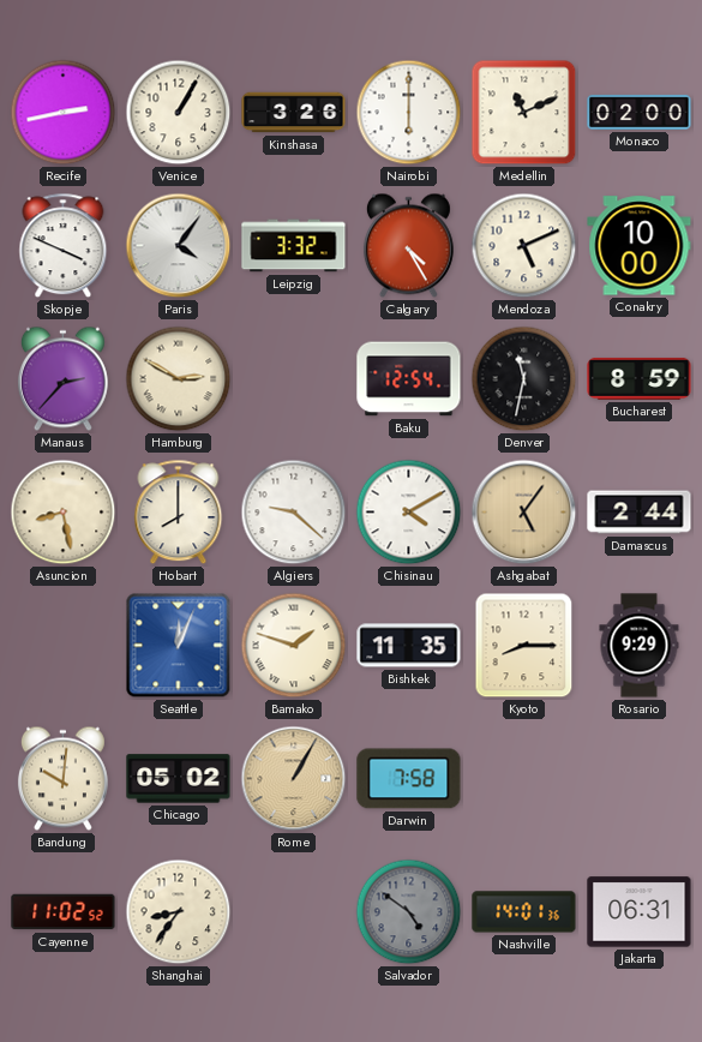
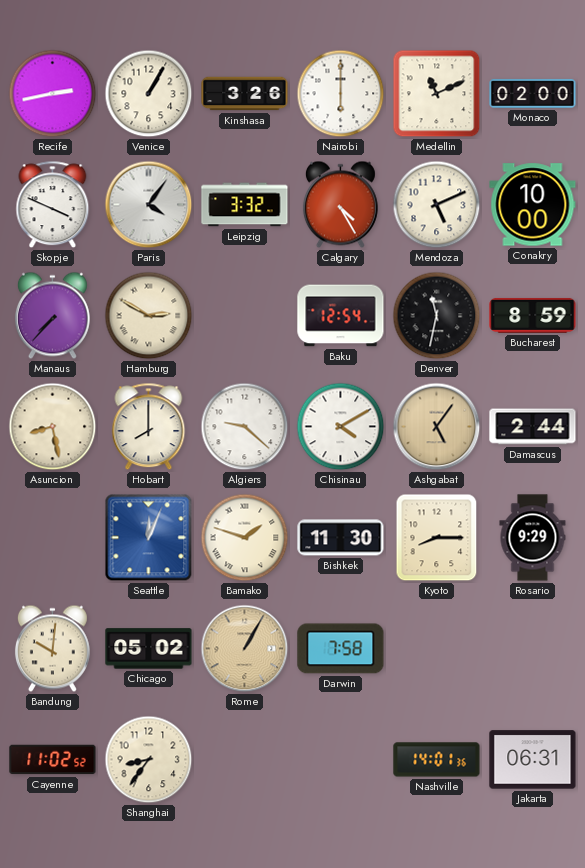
Manaus: 2:37 -> 7:37 (52, 316)
Bishkek: 11:35 -> 11:30 (341, 538)
Salvador: 4:51 -> none (409, 912)
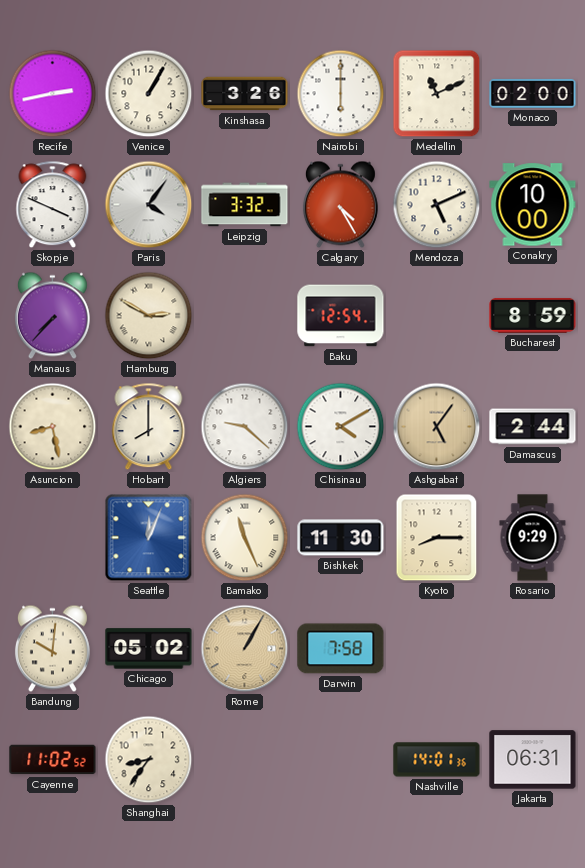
Denver: 11:32 -> none (437, 316)
Bamako: 1:48 -> 11:26 (245, 538)
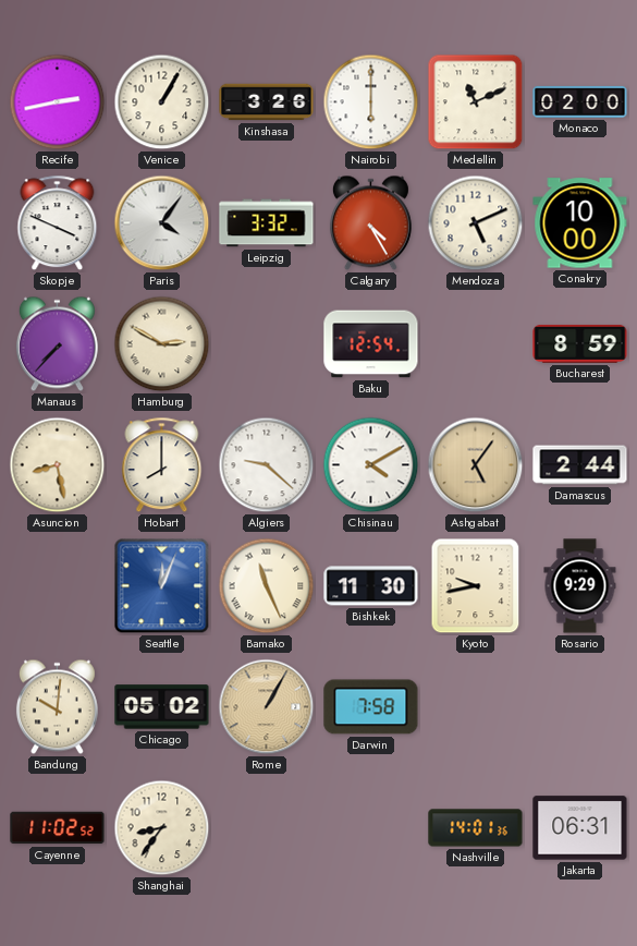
Kyoto: 8:15 -> 9:43 (476, 586)
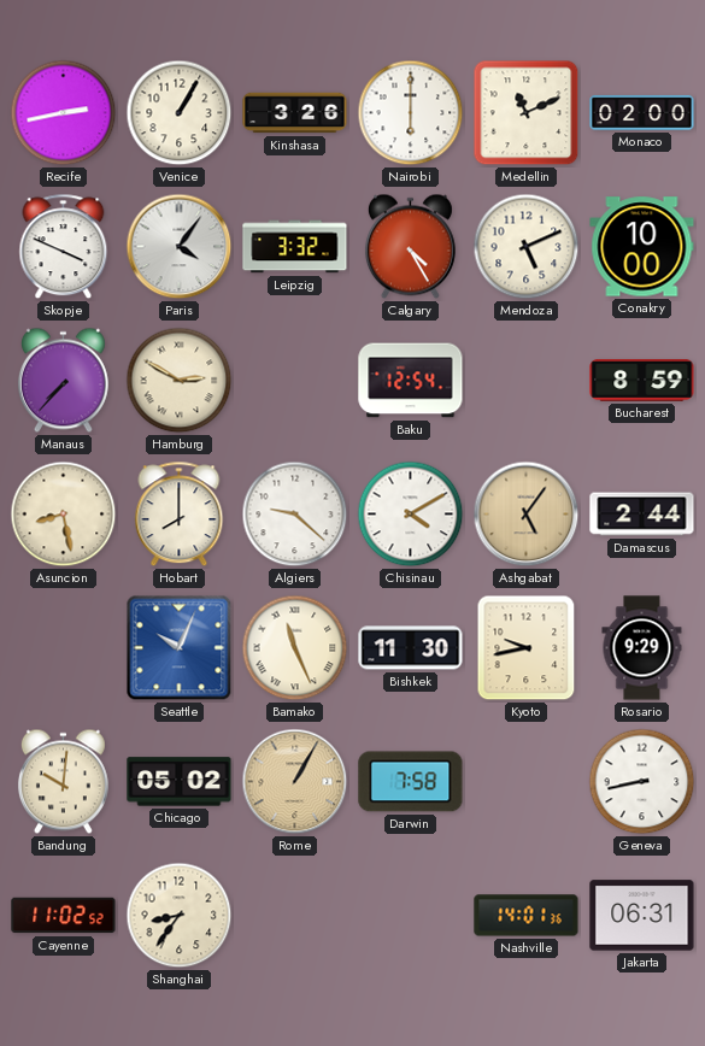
Seattle: 12:04 -> 10:04 (180, 648)
Geneva: none -> 8:43 (642, 782)
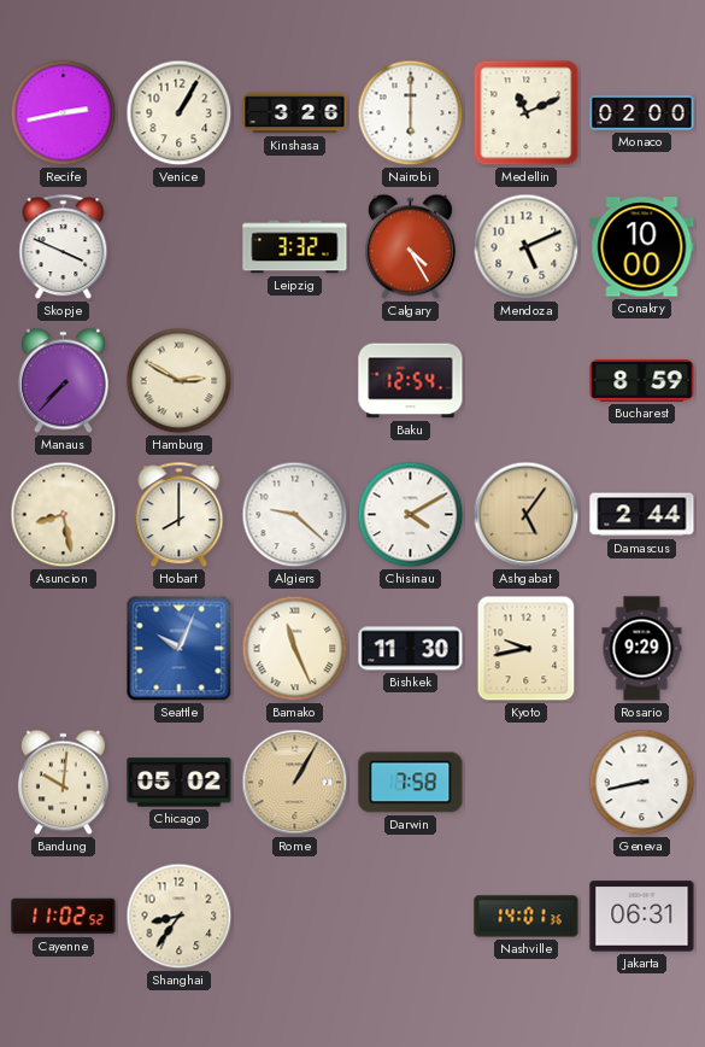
Paris: 4:06 -> none (180, 247)
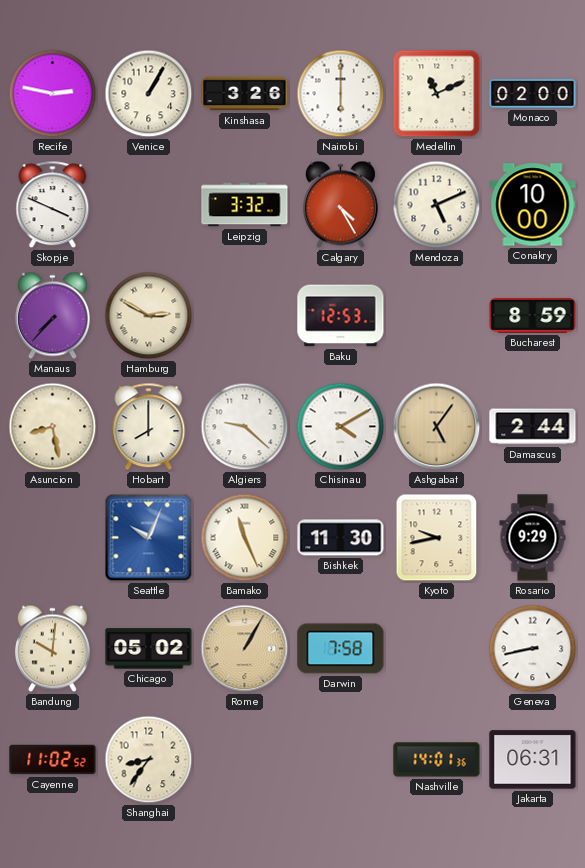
Recife: 2:43 -> 2:47 (53, 94)
Baku: 12:54 -> 12:53 (341, 316)
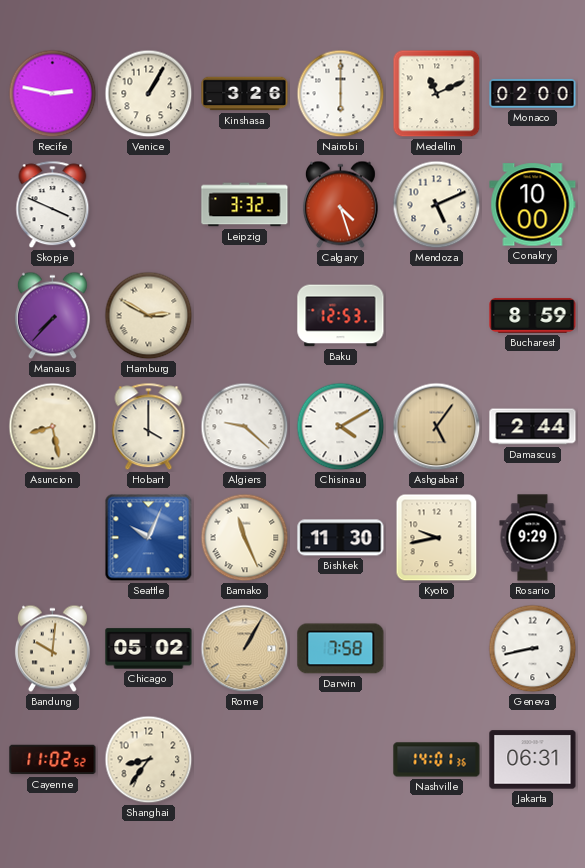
Calgary: 4:25 -> 4:27 (340, 205)
Hobart: 8:00 -> 4:00 (149, 427)
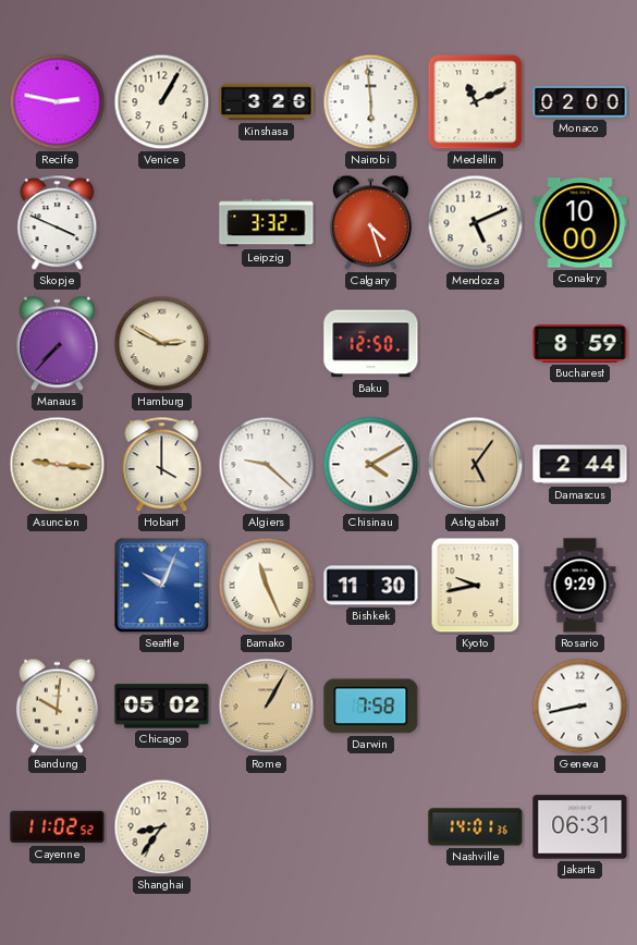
Nairobi: 6:00 -> 5:59 (371, 102)
Baku: 12:53 -> 12:50 (371, 344)
Asuncion: 8:28 -> 9:16 (58, 465)
